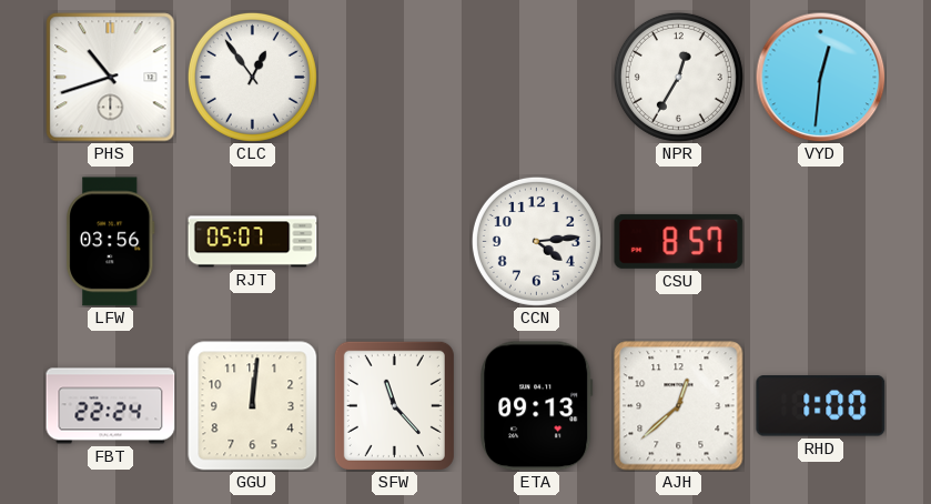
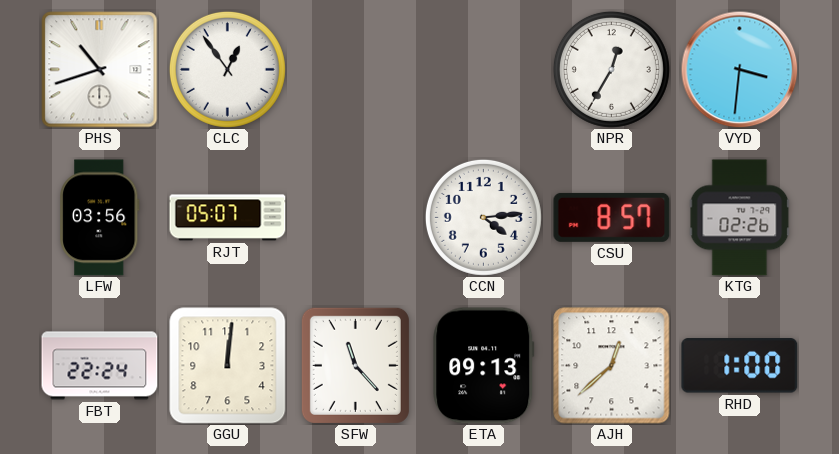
VYD: 12:31 -> 3:31 (739, 69)
KTG: none -> 02:26 (740, 218)
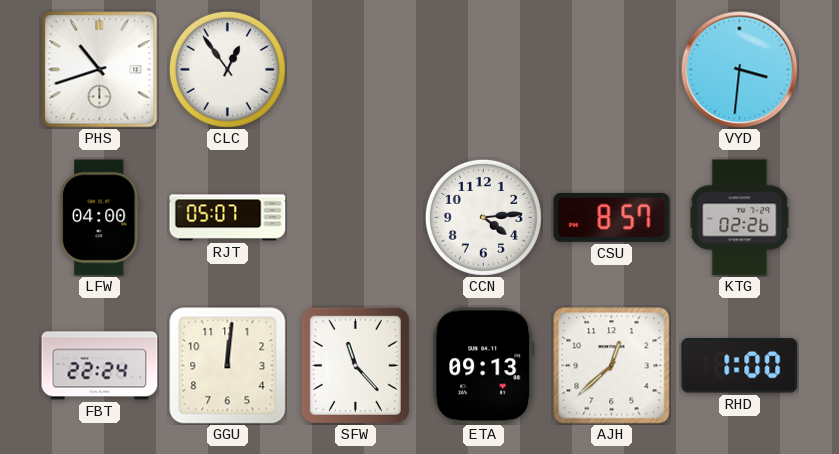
NPR: 12:35 -> none (611, 69)
LFW: 03:56 -> 04:00 (100, 218)
